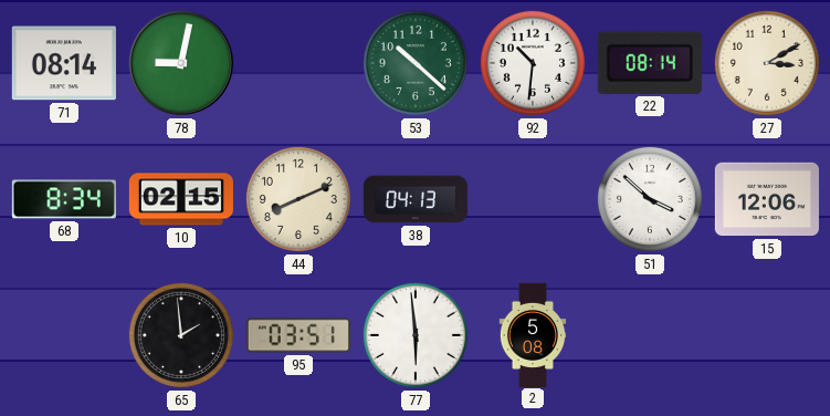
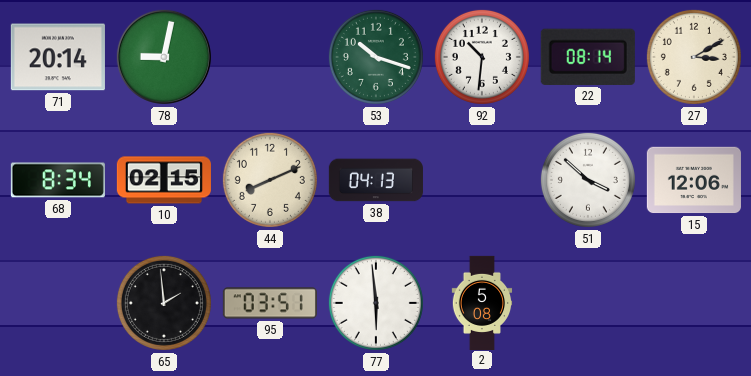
71: 08:14 -> 20:14 (58, 57)
53: 10:22 -> 10:18 (376, 57)
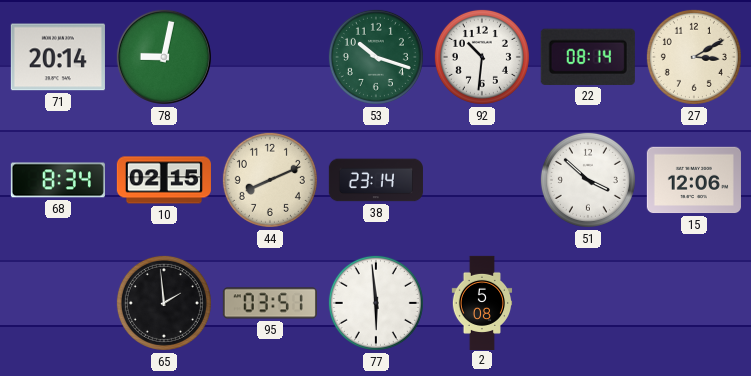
38: 04:13 -> 23:14 (376, 180)
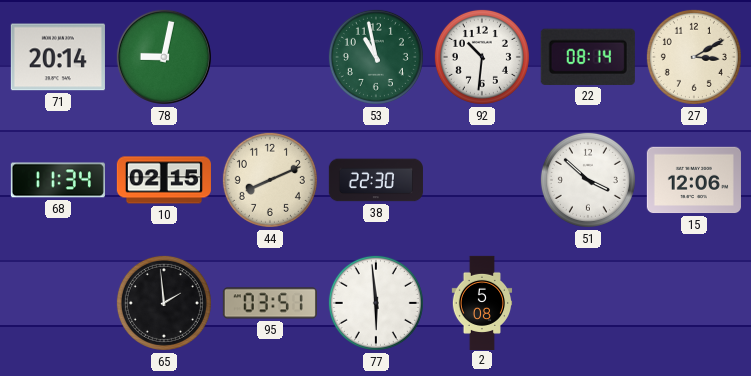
53: 10:18 -> 10:58 (376, 57)
68: 8:34 -> 11:34 (58, 180)
38: 23:14 -> 22:30 (376, 180)
